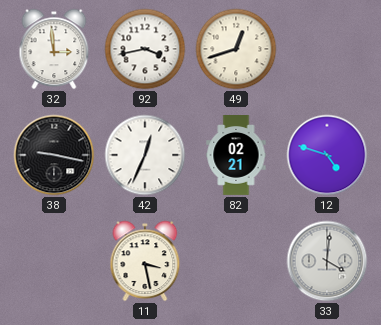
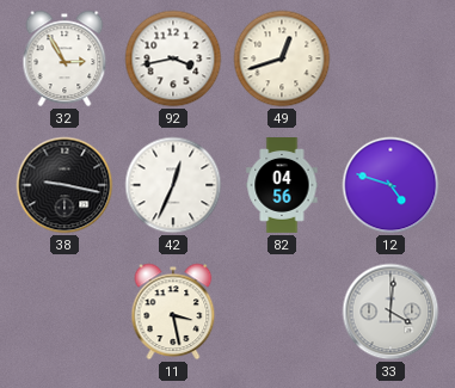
32: 2:59 -> 2:55 (64, 58)
82: 02:21 -> 04:56 (282, 186)
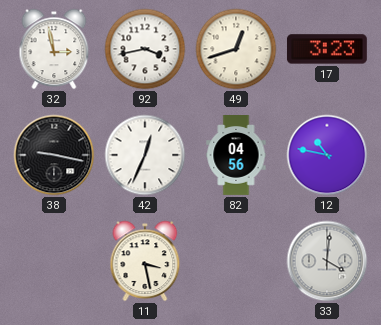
32: 2:55 -> 2:58 (54, 49)
17: none -> 3:23 (327, 49)
12: 4:48 -> 10:47 (327, 155)
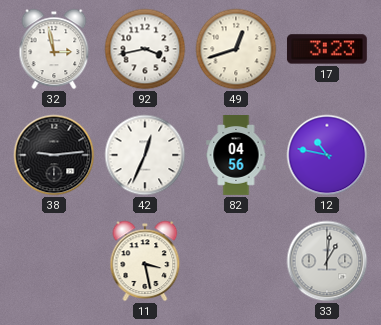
38: 9:17 -> 9:14 (54, 155)
33: 4:01 -> 1:01 (327, 261)
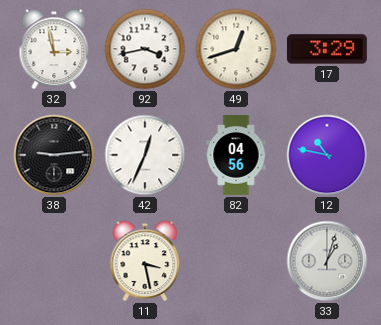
17: 3:23 -> 3:29 (327, 49)
33: 1:01 -> 1:03 (327, 261)
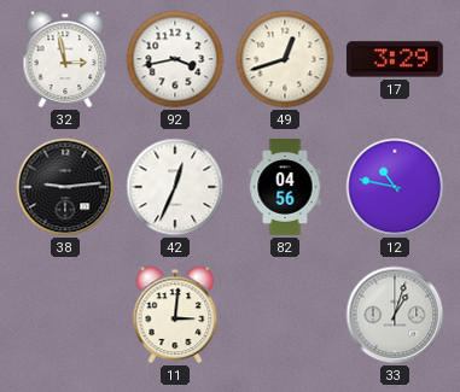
11: 3:28 -> 3:01 (175, 315)
